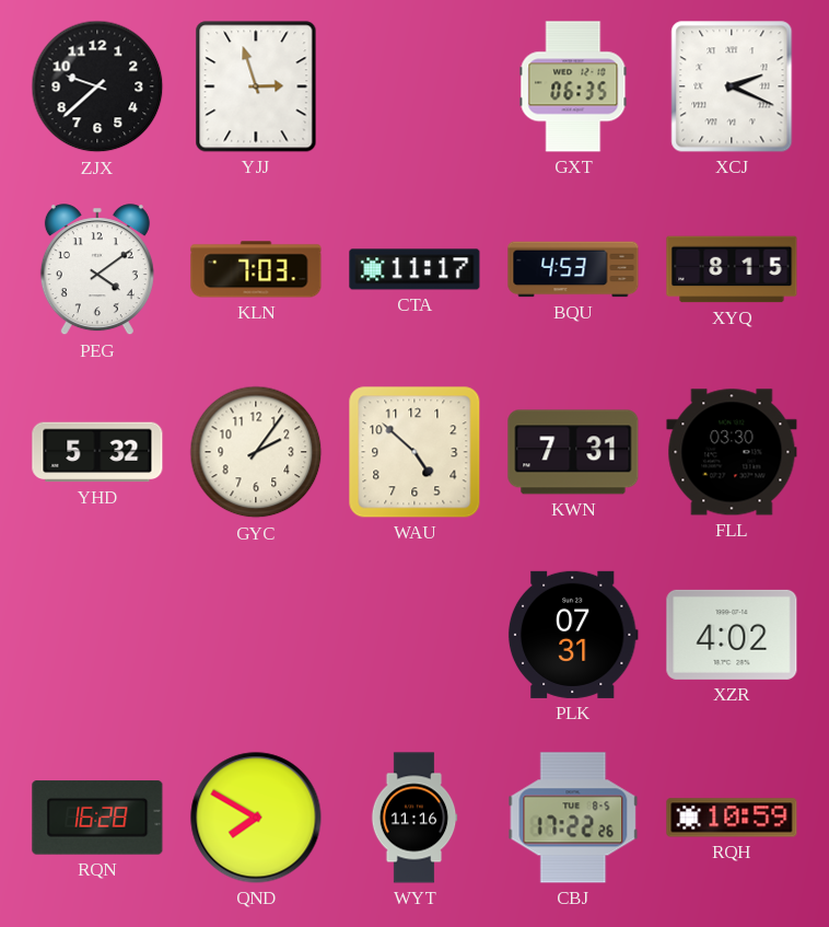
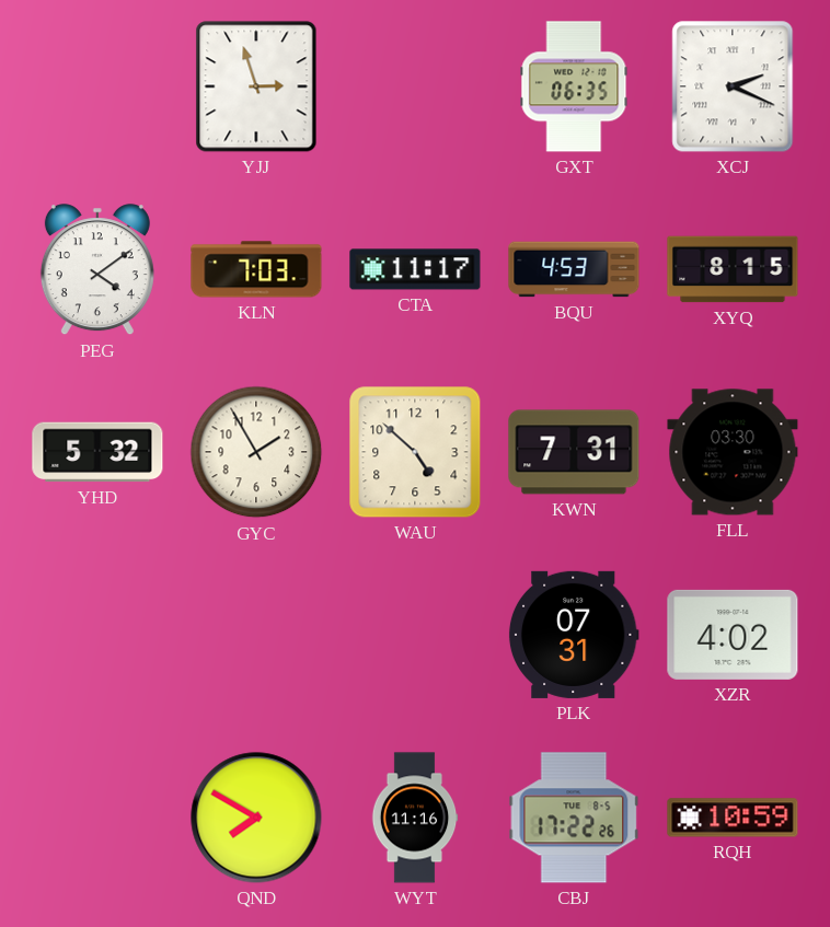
ZJX: 9:38 -> none (97, 86)
GYC: 2:06 -> 1:55 (256, 452)
RQN: 16:28 -> none (97, 818)
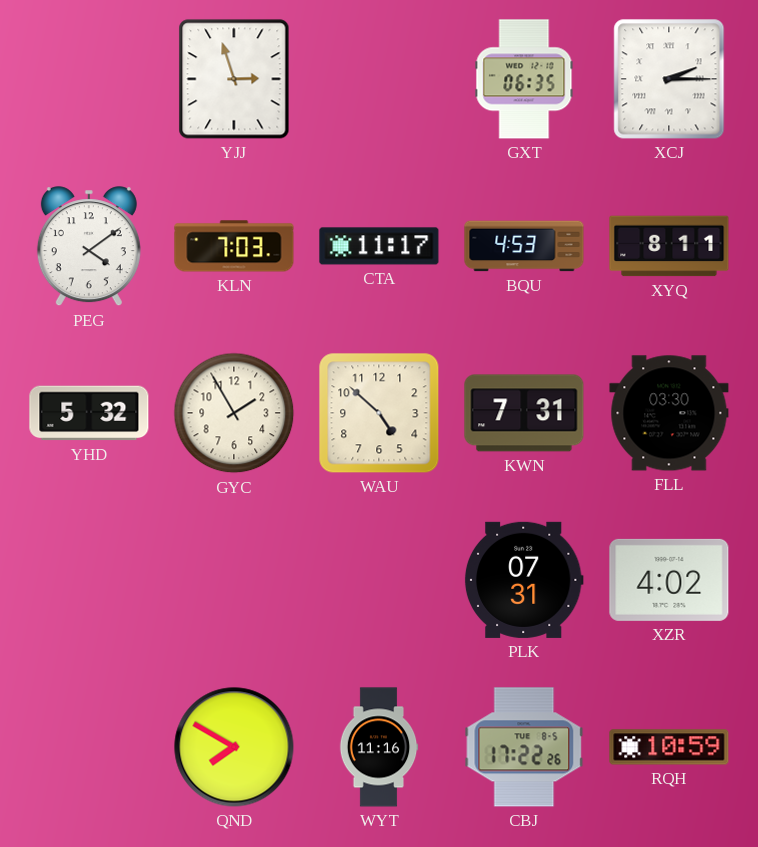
XCJ: 2:19 -> 2:15 (669, 79)
XYQ: 8:15 -> 8:11 (669, 246)
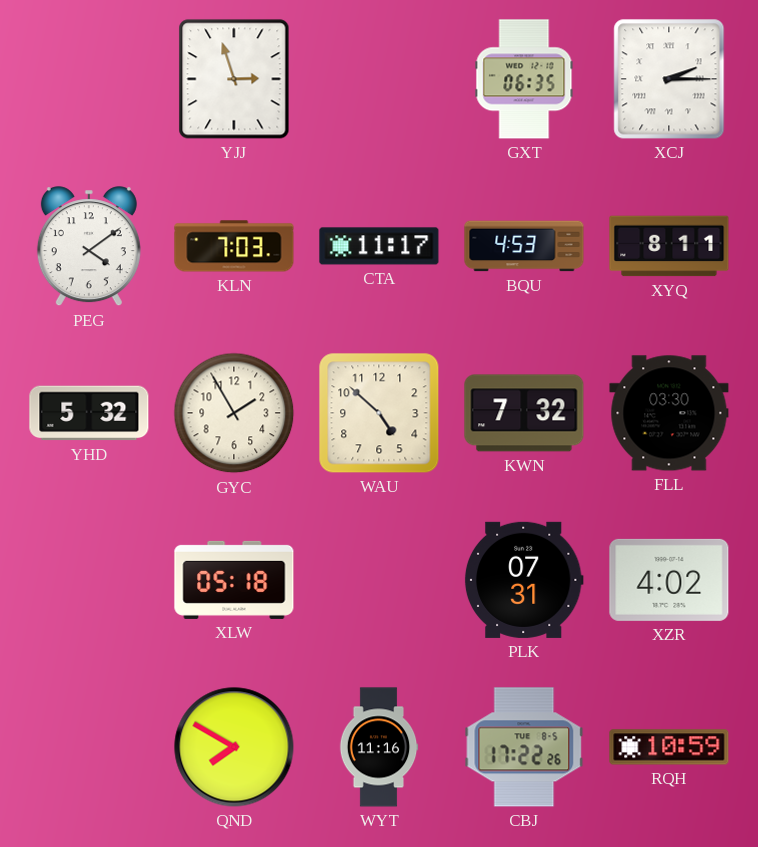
KWN: 7:31 -> 7:32 (524, 413)
XLW: none -> 05:18 (234, 580)
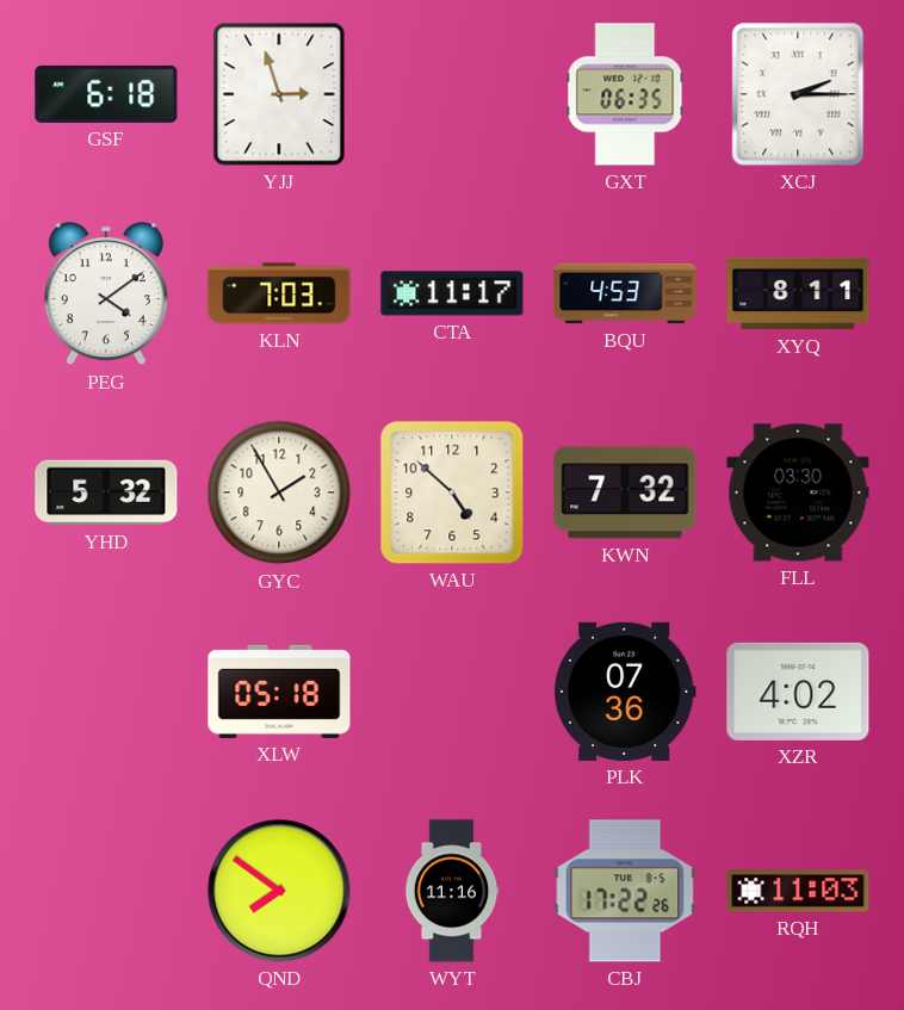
GSF: none -> 6:18 (106, 94)
PLK: 07:31 -> 07:36 (625, 692)
QND: 7:50 -> 7:51 (279, 891)
RQH: 10:59 -> 11:03 (798, 891)
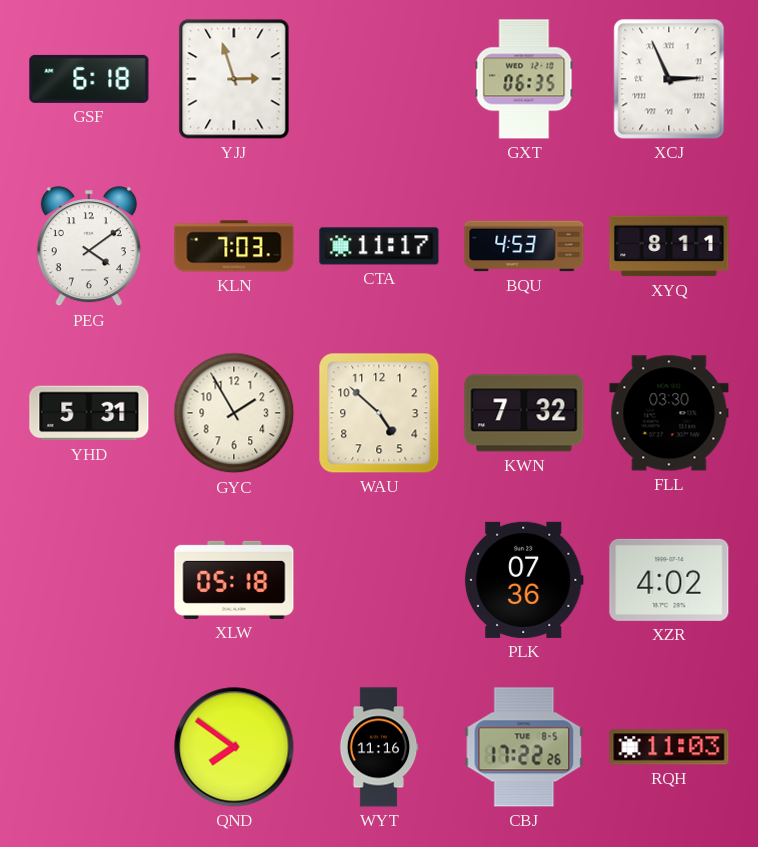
XCJ: 2:15 -> 2:56 (669, 79)
YHD: 5:32 -> 5:31 (89, 413)
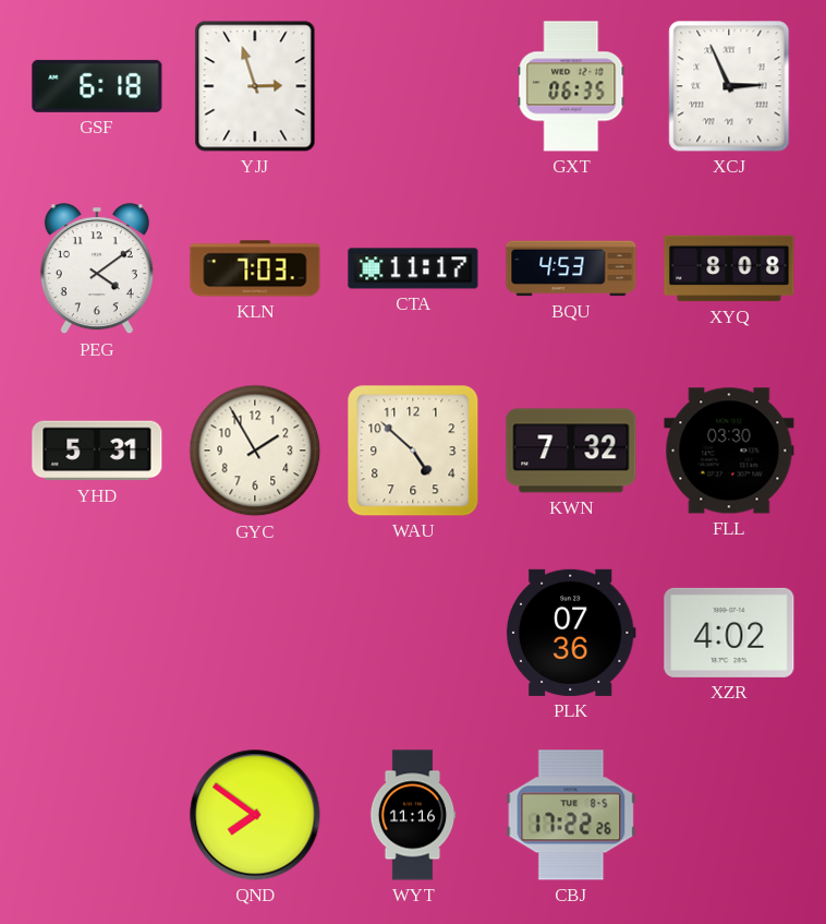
XYQ: 8:11 -> 8:08 (729, 268)
XLW: 05:18 -> none (234, 580)
RQH: 11:03 -> none (669, 747)
